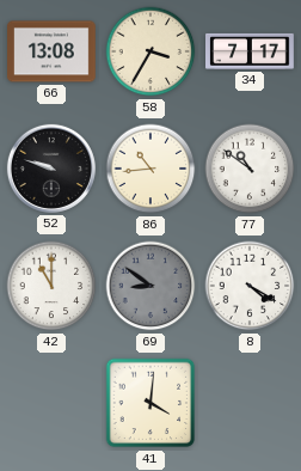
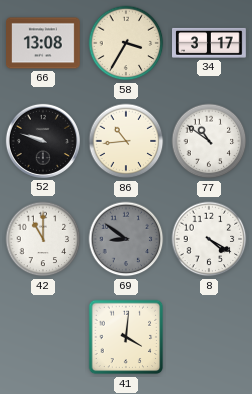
34: 7:17 -> 3:17 (210, 43)
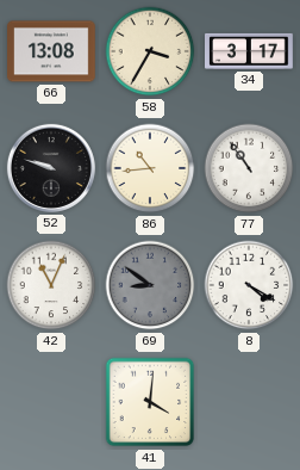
77: 10:51 -> 10:54 (249, 168)
42: 11:00 -> 11:04 (51, 285)
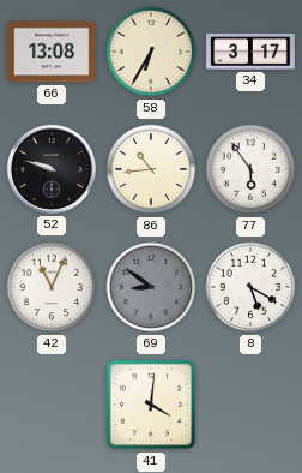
58: 3:35 -> 6:35 (151, 52)
77: 10:54 -> 5:54 (250, 169)
8: 4:20 -> 5:20 (250, 287)
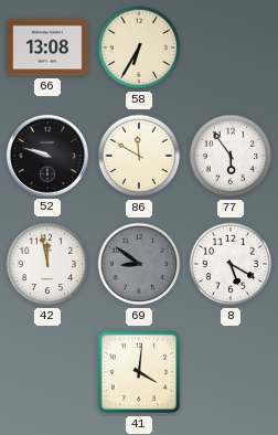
34: 3:17 -> none (252, 52)
86: 10:44 -> 11:50 (139, 156)
42: 11:04 -> 11:58 (47, 264)
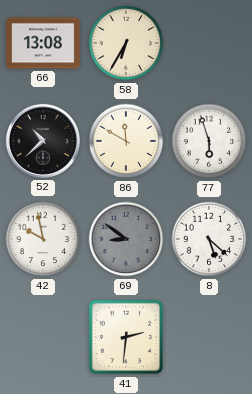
52: 9:48 -> 10:38 (43, 141)
77: 5:54 -> 5:57 (209, 141)
42: 11:58 -> 9:58 (43, 239)
8: 5:20 -> 5:22 (209, 239)
41: 4:01 -> 2:31 (126, 337)
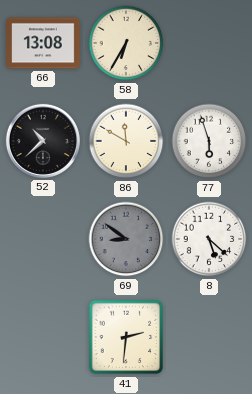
42: 9:58 -> none (43, 239)
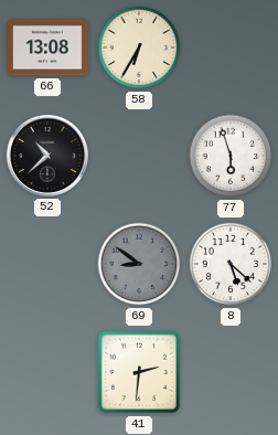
86: 11:50 -> none (126, 141)
